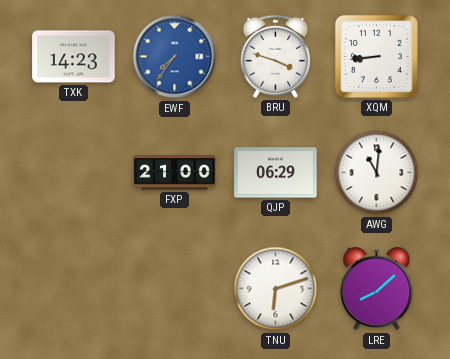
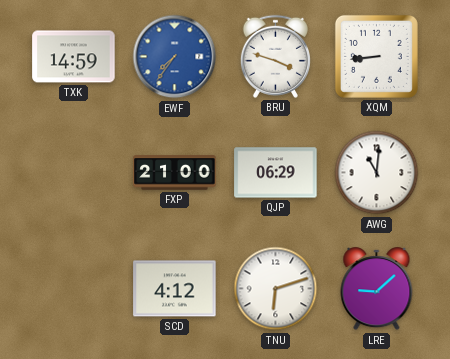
TXK: 14:23 -> 14:59 (74, 57)
SCD: none -> 4:12 (175, 289)
LRE: 8:08 -> 9:08 (377, 289)
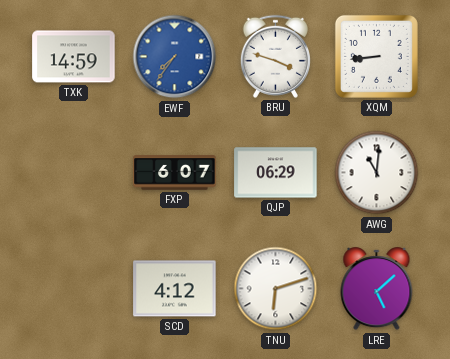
FXP: 21:00 -> 6:07 (175, 173)
LRE: 9:08 -> 5:08 (377, 289)
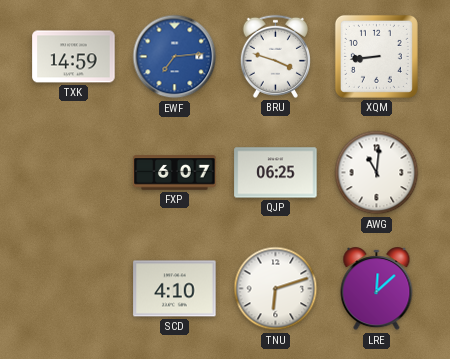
EWF: 7:36 -> 7:14 (175, 57)
QJP: 06:29 -> 06:25 (276, 173)
SCD: 4:12 -> 4:10 (175, 289)
LRE: 5:08 -> 12:08 (377, 289)
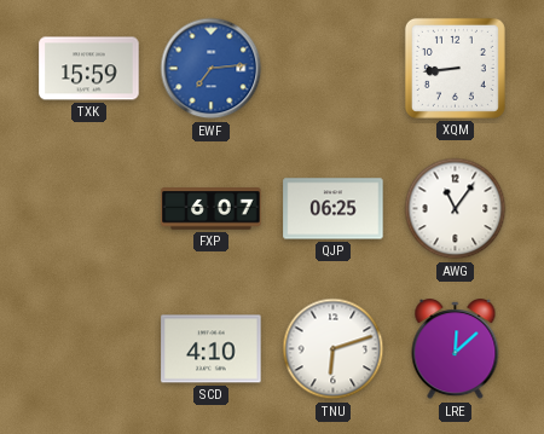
TXK: 14:59 -> 15:59 (89, 69)
BRU: 3:48 -> none (275, 56)
AWG: 11:01 -> 11:06 (456, 209)
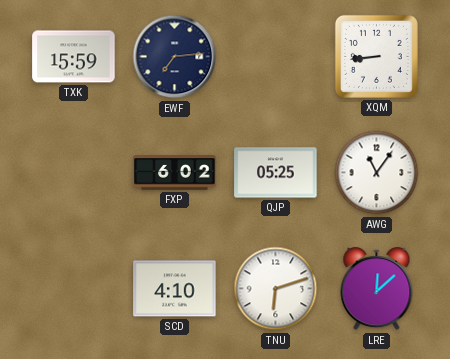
EWF dial: blue -> navy (175, 57)
FXP: 6:07 -> 6:02 (175, 173)
QJP: 06:25 -> 05:25 (276, 173)
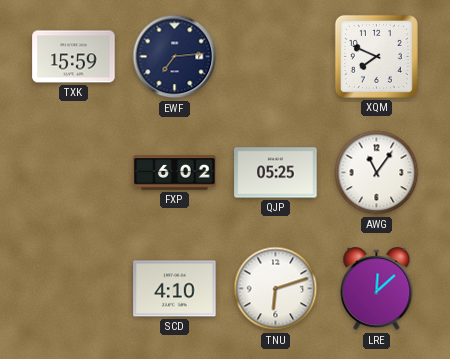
XQM: 8:44 -> 7:49 (376, 56)
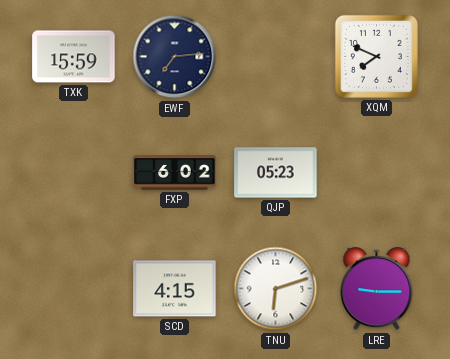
QJP: 05:25 -> 05:23 (276, 173)
AWG: 11:06 -> none (377, 173)
SCD: 4:10 -> 4:15 (175, 289)
LRE: 12:08 -> 9:15 (377, 289)
